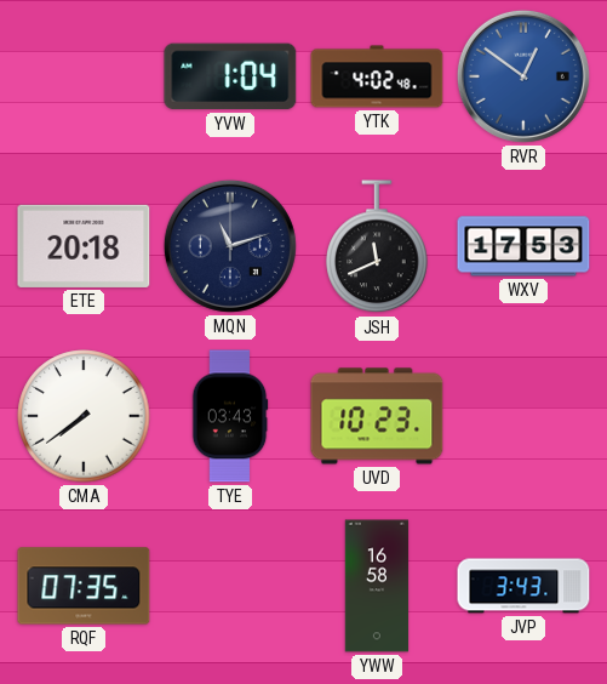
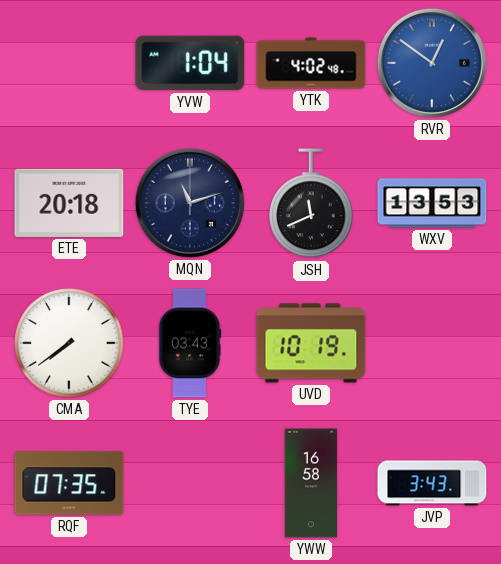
WXV: 17:53 -> 13:53 (432, 203)
UVD: 10:23 -> 10:19 (311, 343)
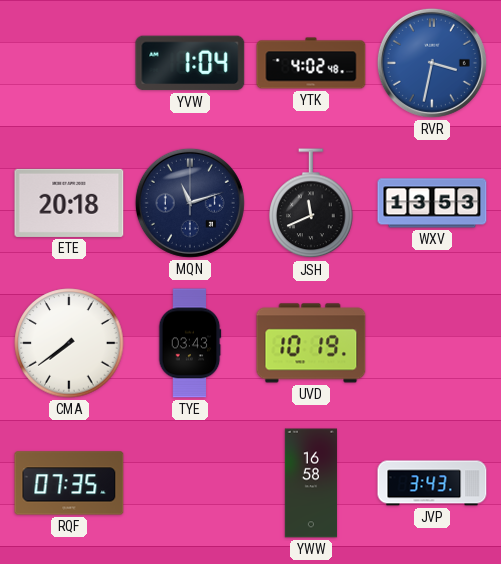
RVR: 12:51 -> 3:32 (432, 63)
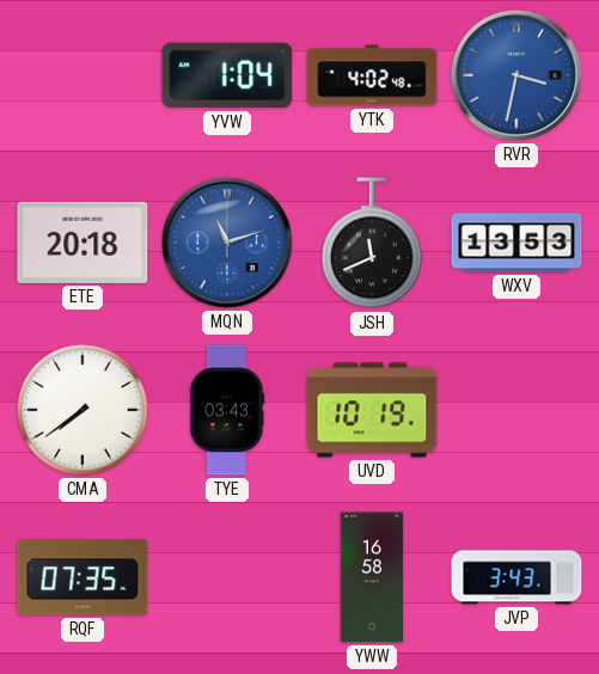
MQN dial: navy -> blue (227, 243)
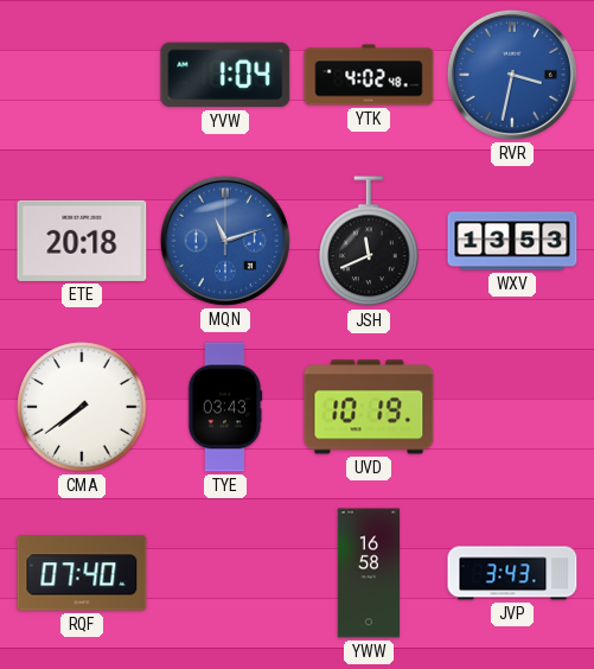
RQF: 07:35 -> 07:40 (82, 573)
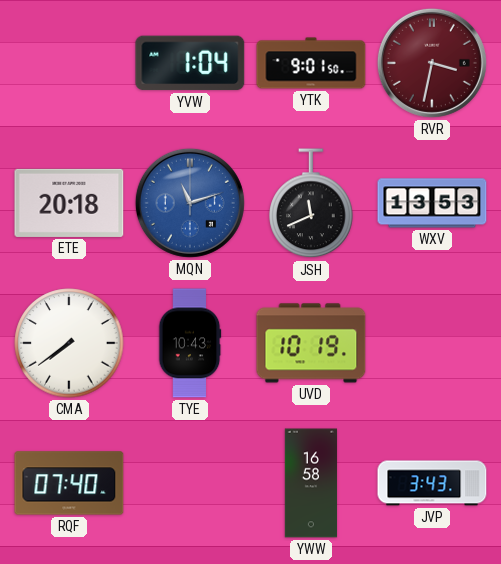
YTK: 4:02 -> 9:01 (311, 63)
RVR dial: blue -> burgundy (432, 63)
TYE: 03:43 -> 10:43 (190, 343)
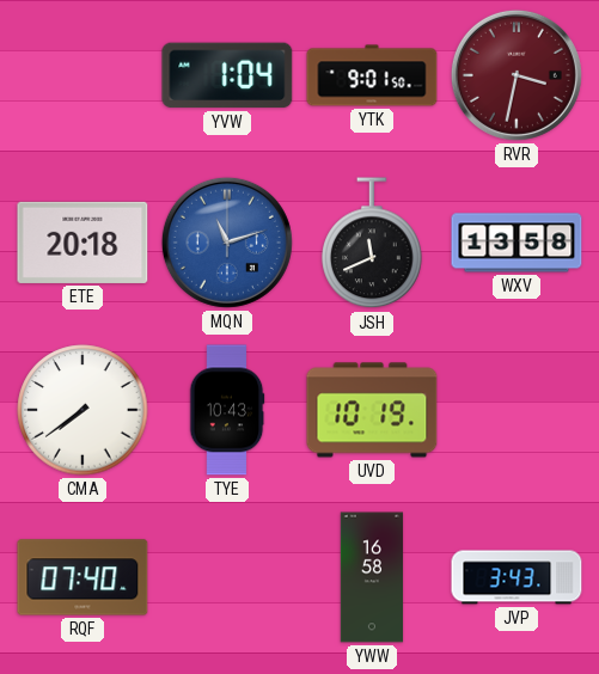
WXV: 13:53 -> 13:58 (517, 243)
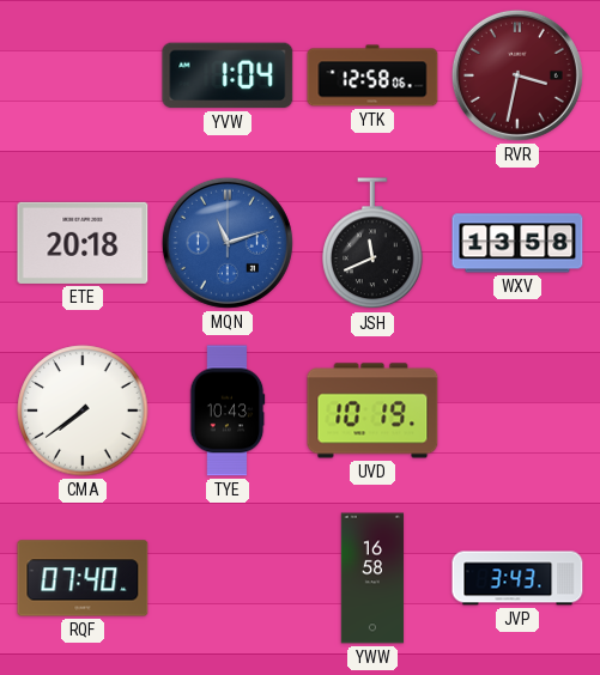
YTK: 9:01 -> 12:58 (372, 75)
